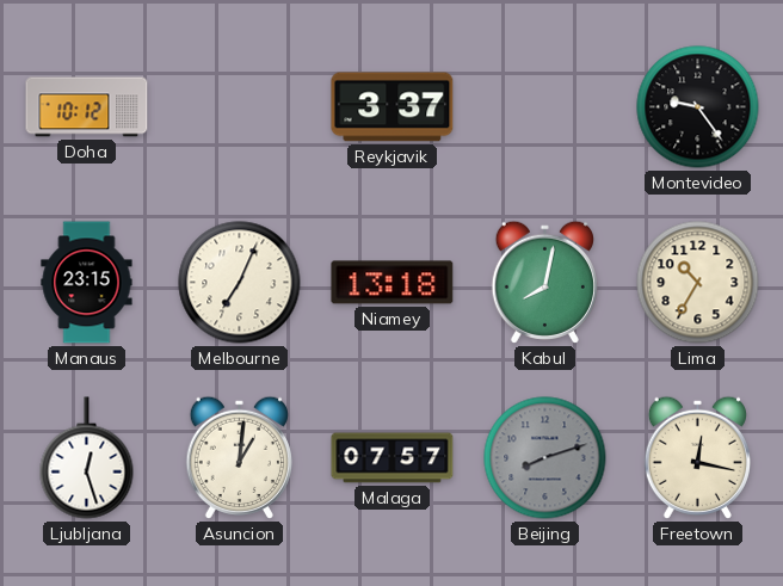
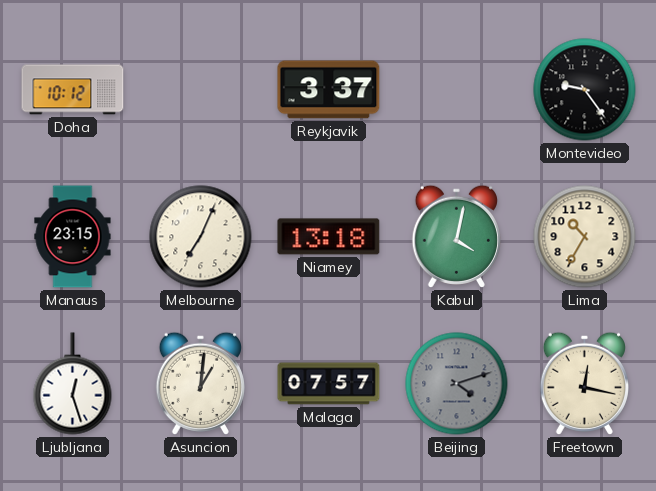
Kabul: 8:02 -> 4:02 (456, 236)
Beijing: 8:12 -> 4:12 (457, 384)
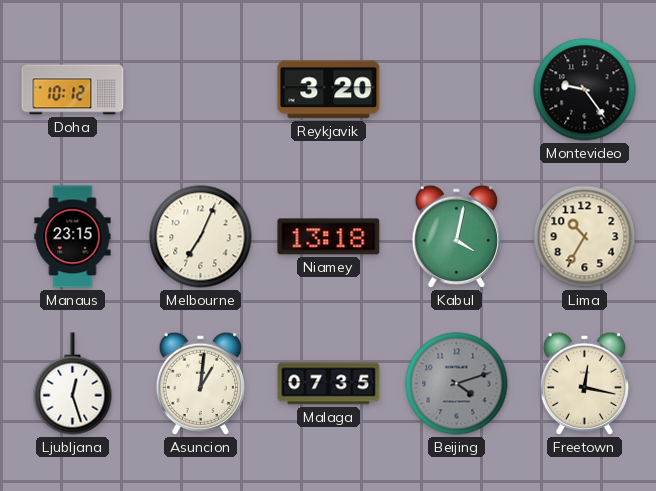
Reykjavik: 3:37 -> 3:20 (329, 90)
Malaga: 07:57 -> 07:35 (329, 384)
